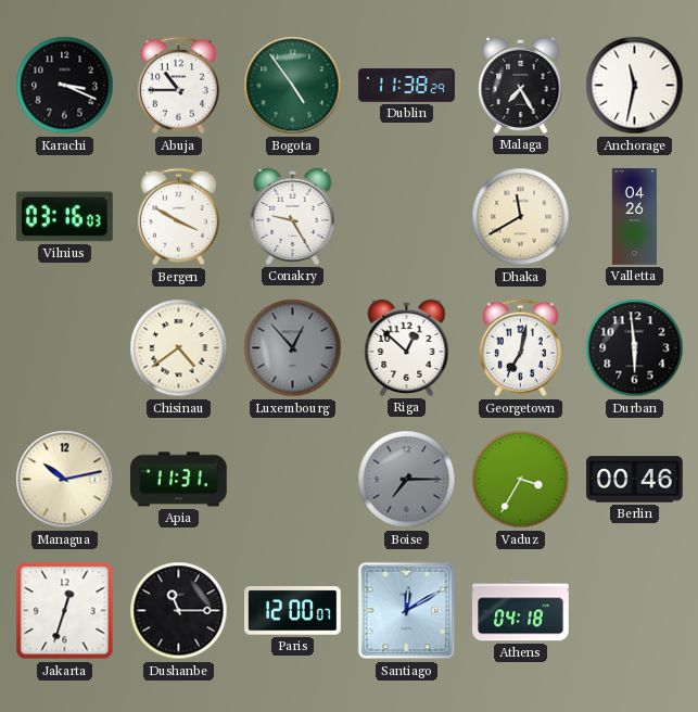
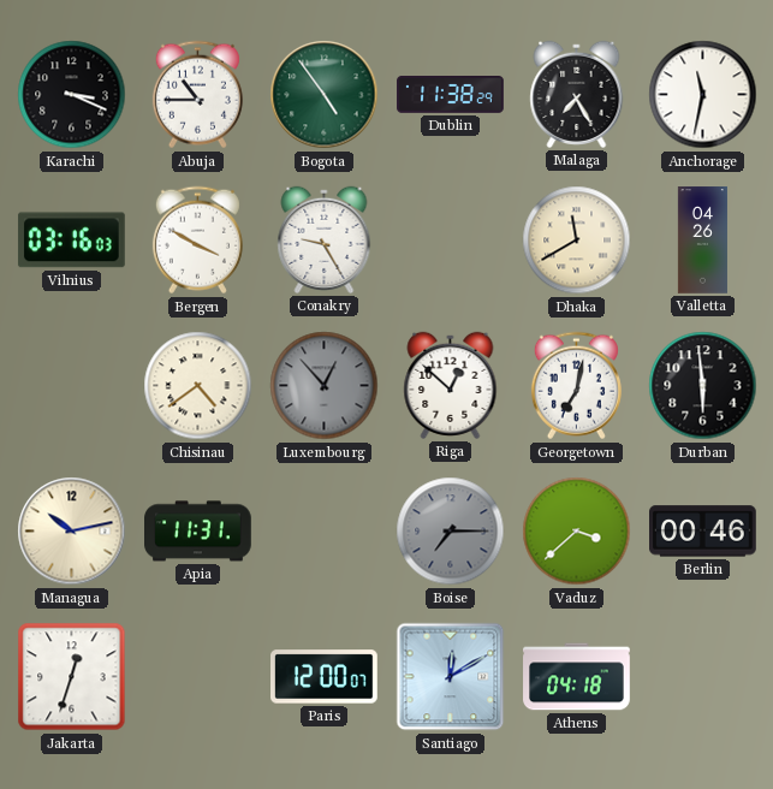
Vaduz: 3:35 -> 3:38 (577, 532)
Dushanbe: 11:15 -> none (179, 611)
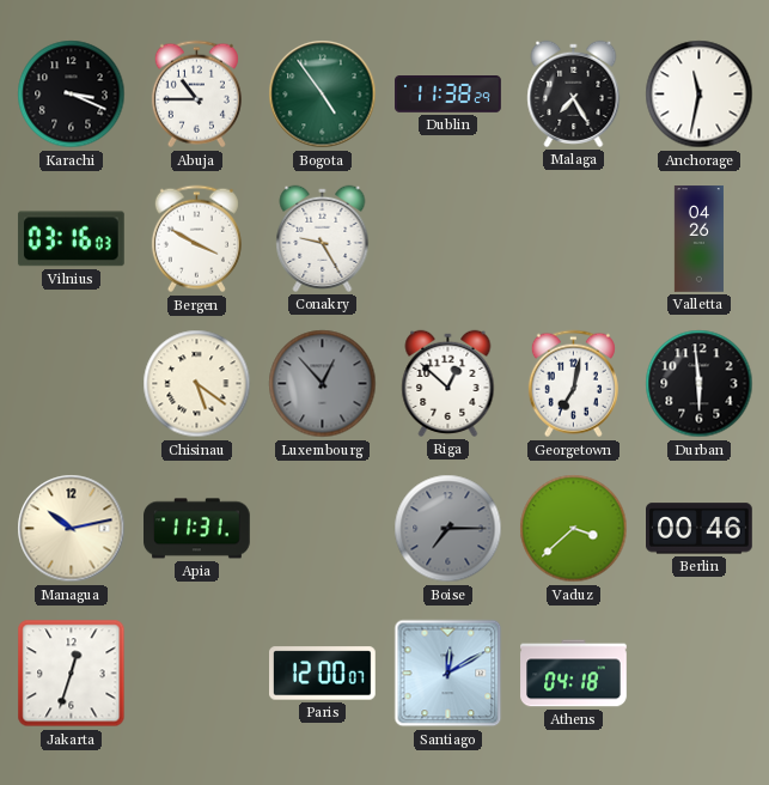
Dhaka: 11:40 -> none (577, 241)
Chisinau: 4:39 -> 5:21 (197, 384)
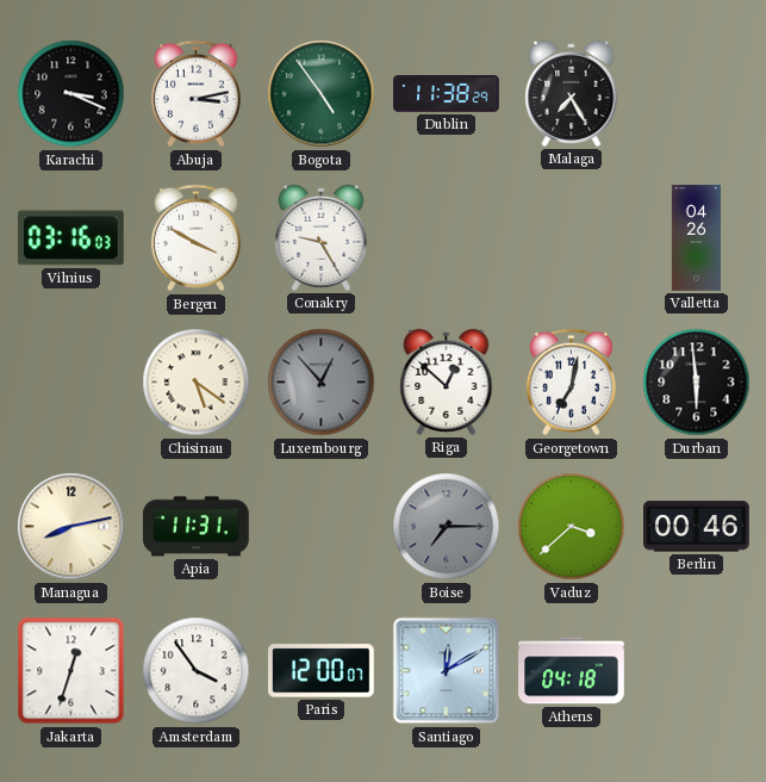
Abuja: 10:45 -> 3:13 (195, 94)
Anchorage: 11:32 -> none (700, 95)
Managua: 10:13 -> 8:13 (71, 527)
Amsterdam: none -> 3:54 (197, 671)
